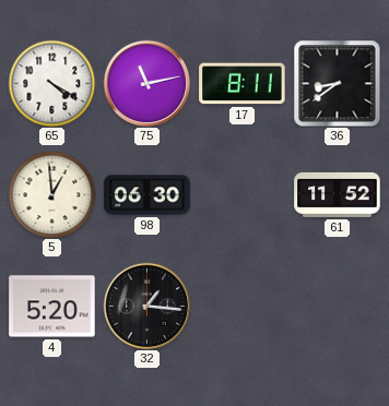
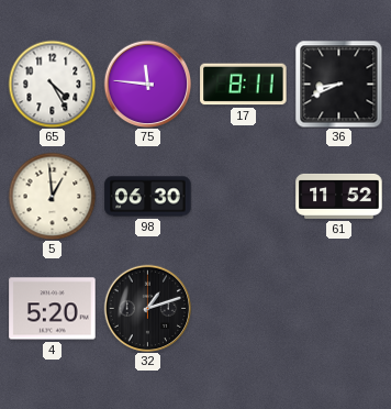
65: 4:20 -> 4:25 (52, 84)
75: 11:13 -> 11:46 (147, 84)
36: 8:39 -> 8:41 (338, 84)
32: 1:16 -> 1:12 (147, 308)
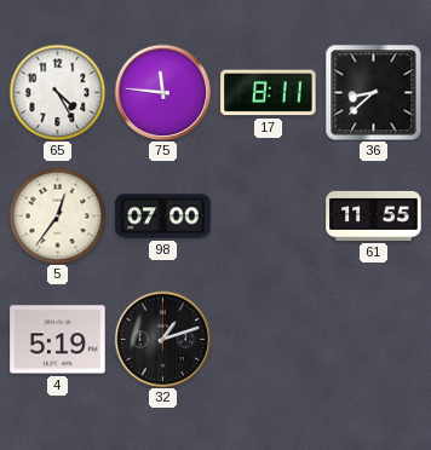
36: 8:41 -> 8:38 (373, 92)
5: 12:59 -> 12:36 (57, 215)
98: 06:30 -> 07:00 (163, 217)
61: 11:52 -> 11:55 (374, 215)
4: 5:20 -> 5:19 (58, 340)
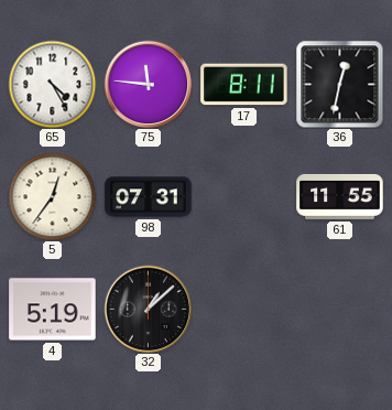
36: 8:38 -> 12:32 (339, 84)
98: 07:00 -> 07:31 (149, 197)
32: 1:12 -> 1:08 (148, 309)
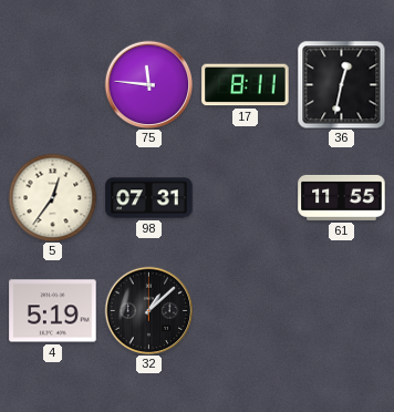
65: 4:25 -> none (52, 84)
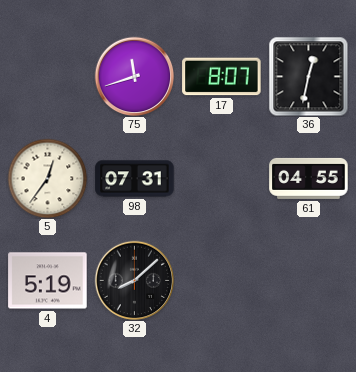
75: 11:46 -> 11:42 (134, 76)
17: 8:11 -> 8:07 (222, 77)
61: 11:55 -> 04:55 (309, 178)
32: 1:08 -> 8:08 (134, 280)
